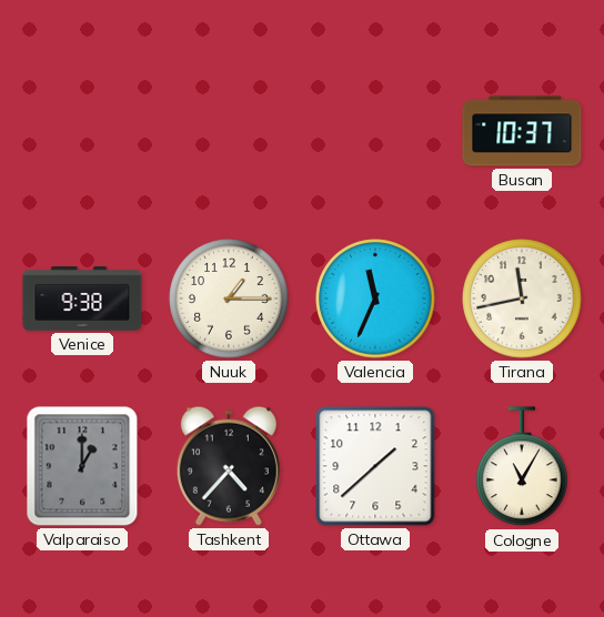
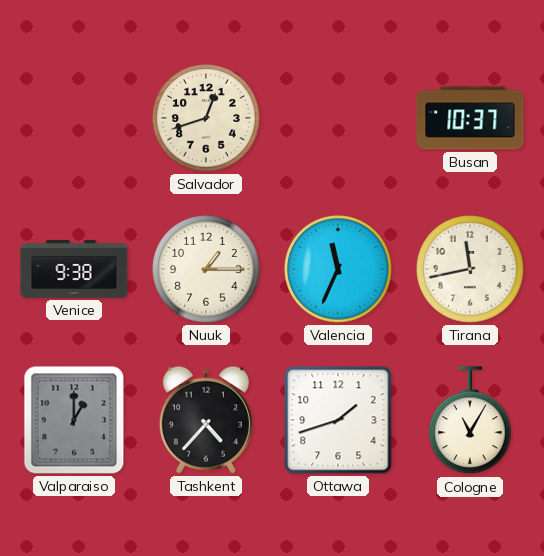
Salvador: none -> 12:42 (206, 118)
Ottawa: 1:38 -> 1:42 (338, 420)
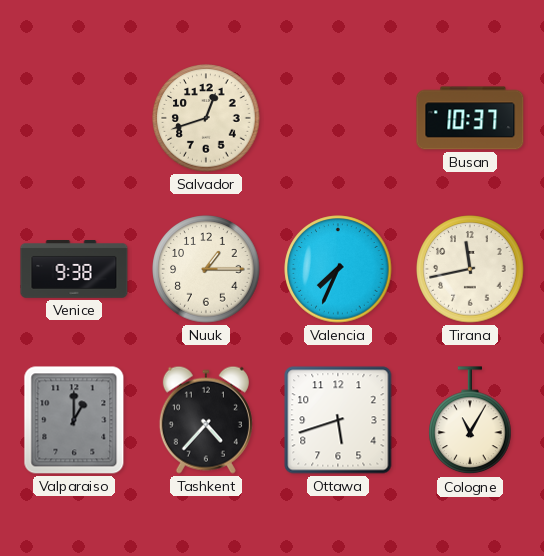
Valencia: 11:34 -> 7:34 (338, 269)
Ottawa: 1:42 -> 5:42 (338, 420)
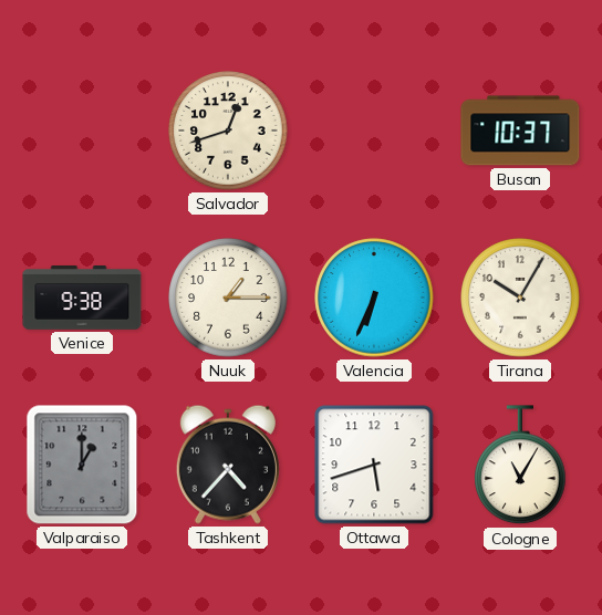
Valencia: 7:34 -> 6:34 (374, 298)
Tirana: 11:43 -> 10:05 (520, 298)
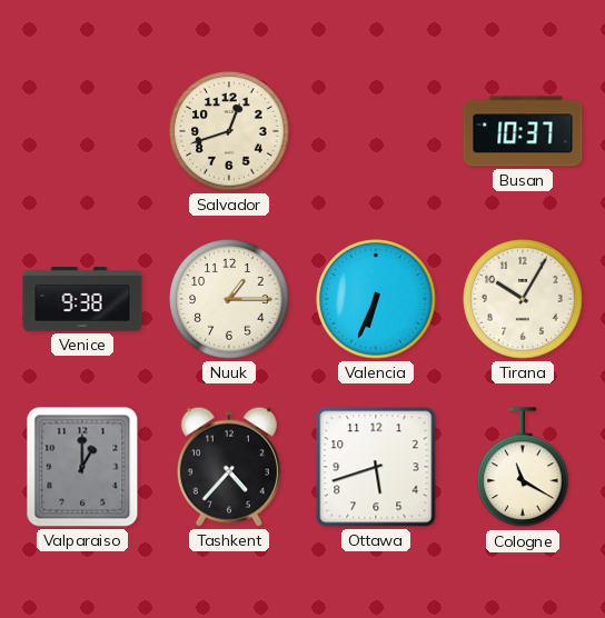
Cologne: 11:05 -> 11:20 (523, 468)
